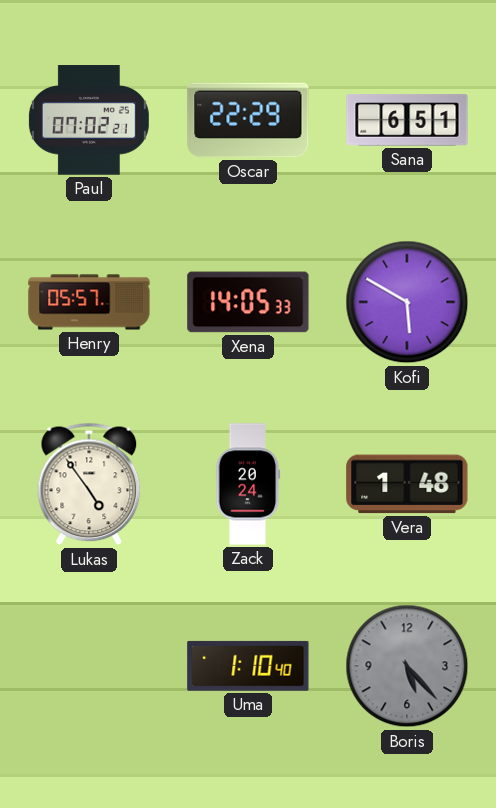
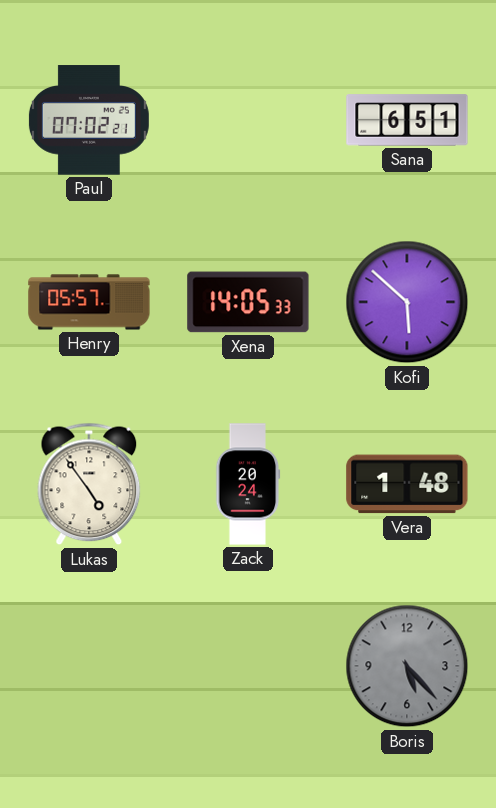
Oscar: 22:29 -> none (248, 120)
Kofi: 5:50 -> 5:52 (407, 302)
Uma: 1:10 -> none (248, 666)
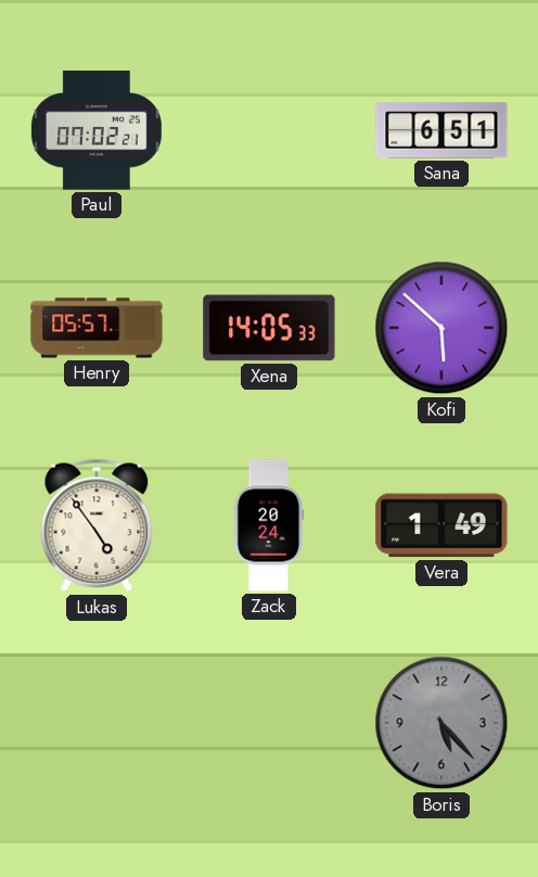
Vera: 1:48 -> 1:49 (441, 525)
